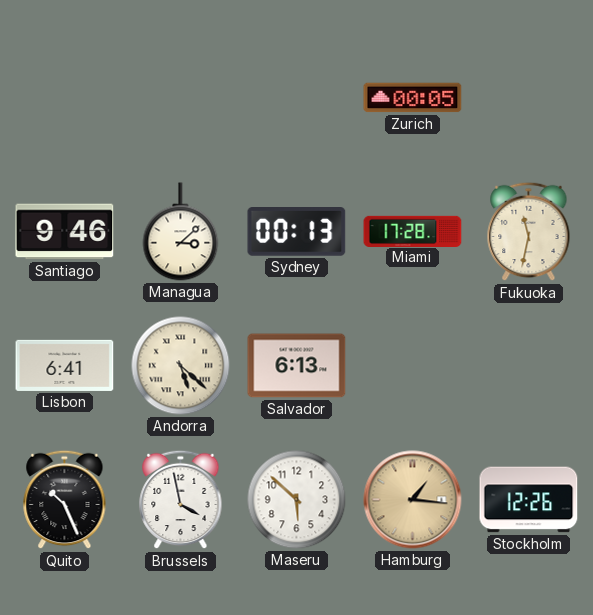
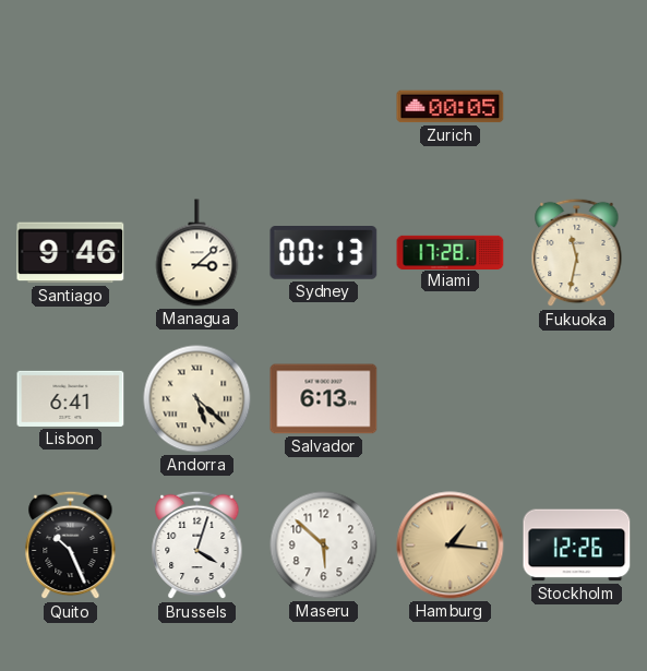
Brussels: 3:58 -> 4:03 (197, 546)
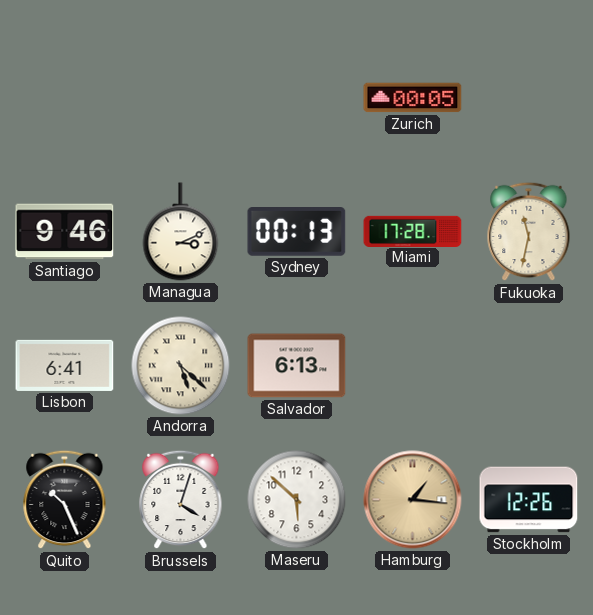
Managua: 3:08 -> 3:11 (181, 232)
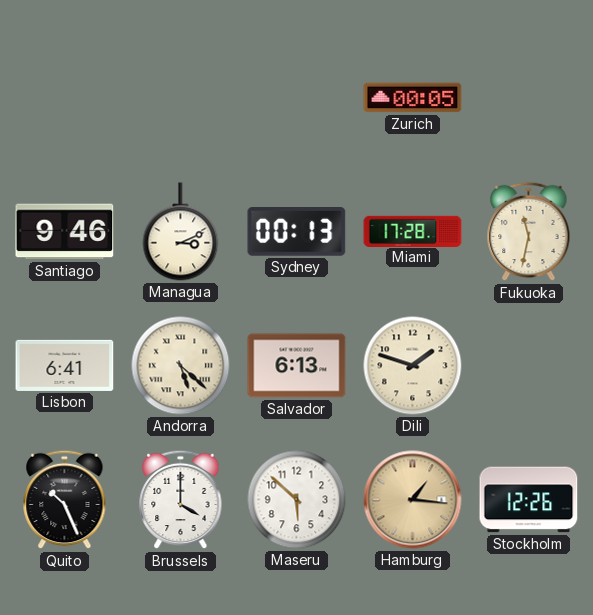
Dili: none -> 1:48 (413, 366)
Brussels: 4:03 -> 4:00 (181, 500)
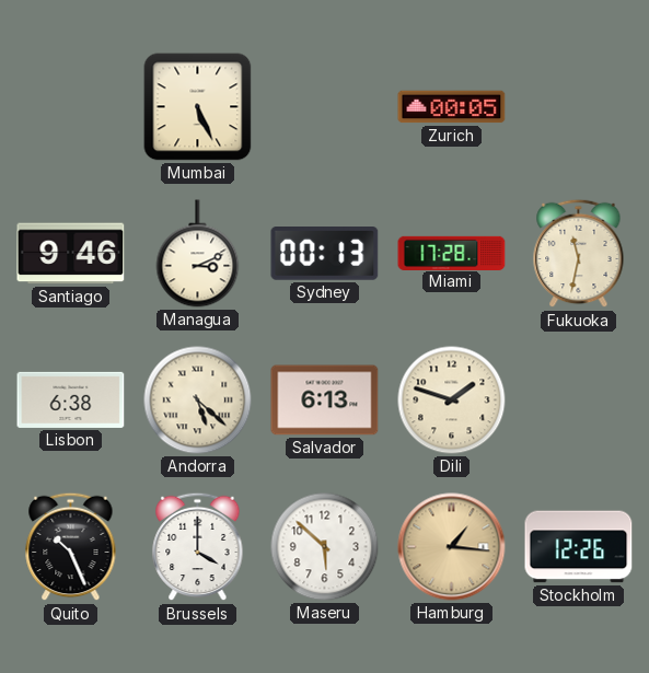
Mumbai: none -> 5:26 (198, 107)
Lisbon: 6:41 -> 6:38 (71, 399)
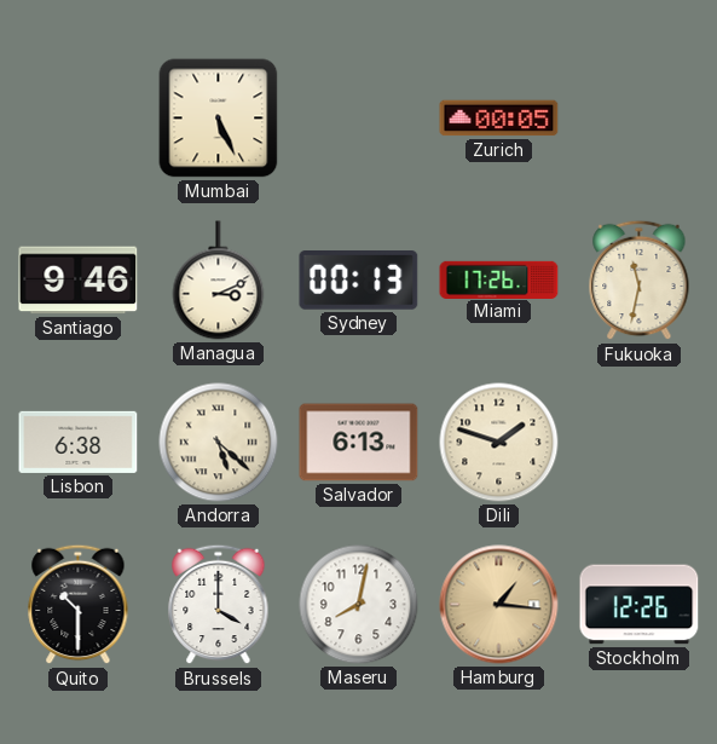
Miami: 17:28 -> 17:26 (499, 279)
Quito: 10:26 -> 10:30 (79, 605)
Maseru: 5:52 -> 8:02 (359, 605)
